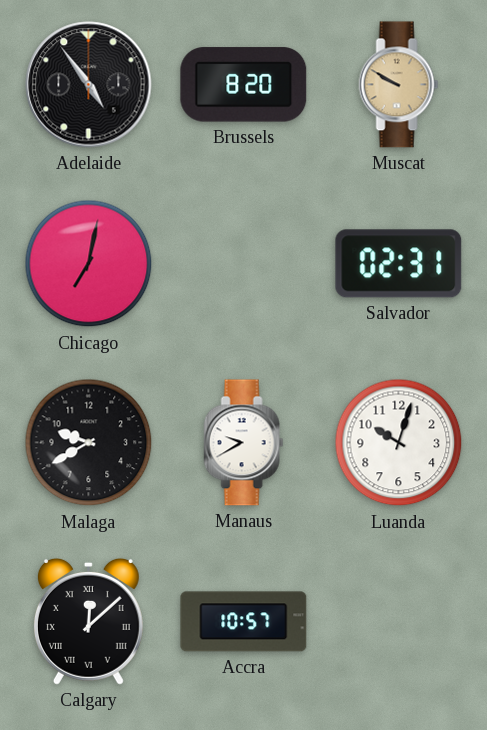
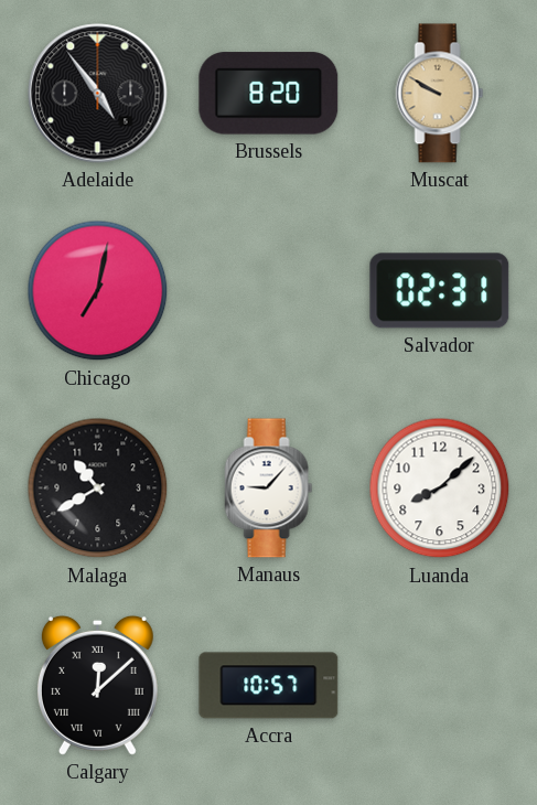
Malaga: 9:40 -> 10:40 (98, 489)
Manaus: 9:40 -> 9:07 (269, 489)
Luanda: 10:03 -> 8:08 (440, 489)
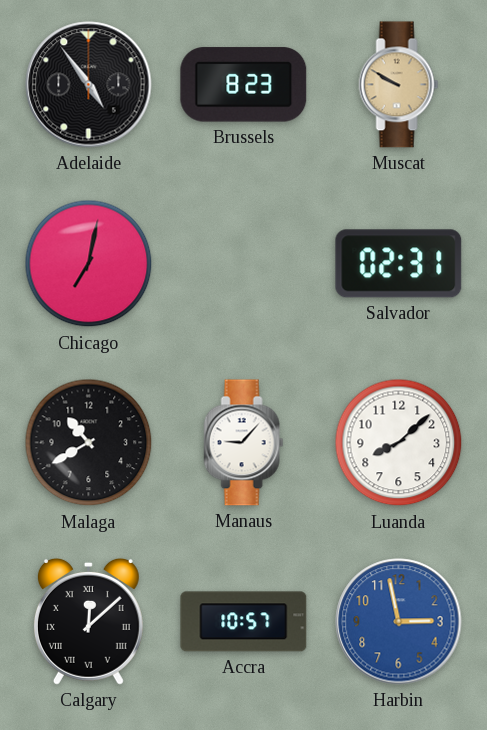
Brussels: 8:20 -> 8:23 (244, 85)
Harbin: none -> 2:58 (399, 622)
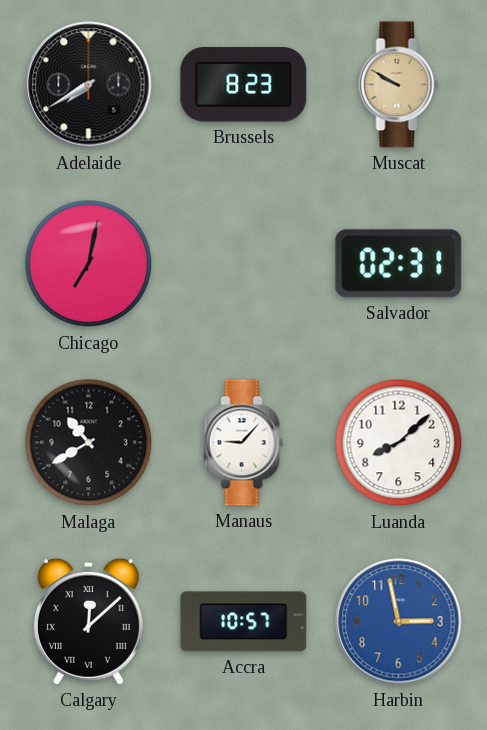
Adelaide: 4:54 -> 7:40 (89, 85)
